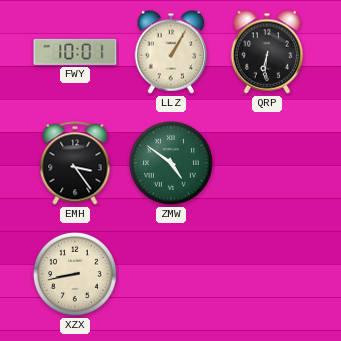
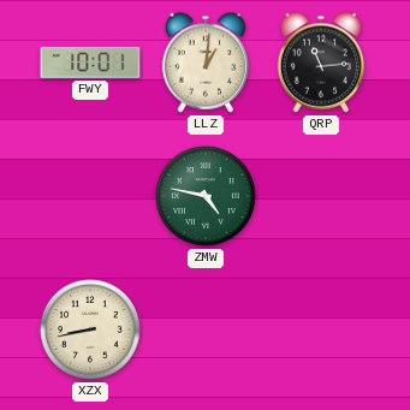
LLZ: 1:05 -> 1:01 (206, 63)
QRP: 6:31 -> 11:14 (321, 63)
EMH: 3:24 -> none (75, 163)
ZMW: 4:51 -> 4:47 (206, 196)
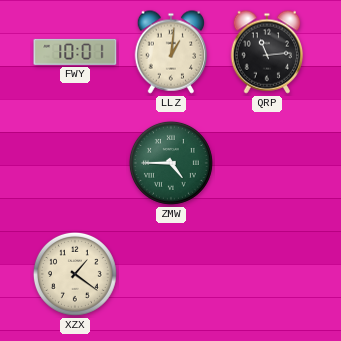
ZMW: 4:47 -> 4:45 (171, 163)
XZX: 8:43 -> 1:21 (75, 274)
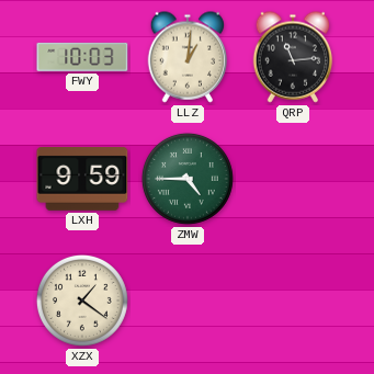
FWY: 10:01 -> 10:03 (82, 57)
LXH: none -> 9:59 (82, 180)
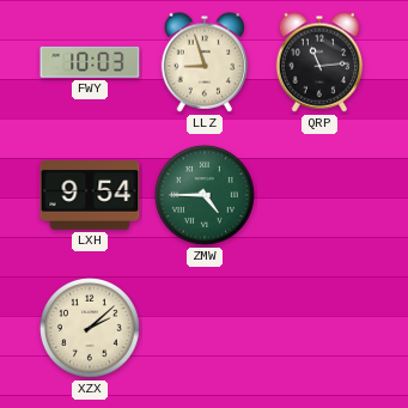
LLZ: 1:01 -> 8:57 (205, 62)
LXH: 9:59 -> 9:54 (90, 196)
XZX: 1:21 -> 2:08 (90, 328)
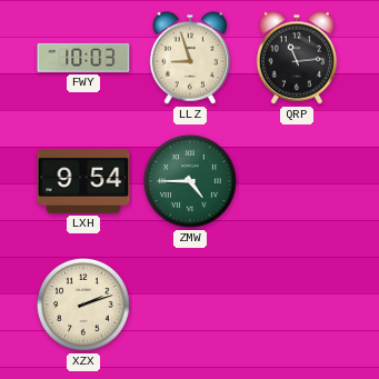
XZX: 2:08 -> 2:12 (83, 305)
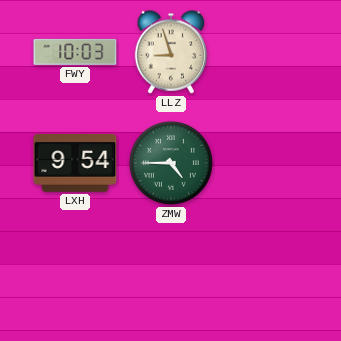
QRP: 11:14 -> none (297, 58)
XZX: 2:12 -> none (83, 305)
